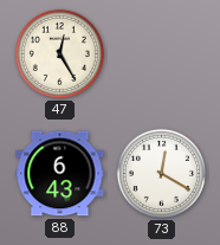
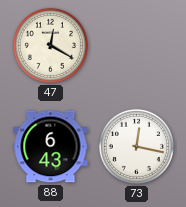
47: 12:25 -> 12:20 (50, 45)
73: 12:20 -> 12:17 (136, 146)
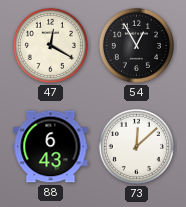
54: none -> 12:55 (136, 45)
73: 12:17 -> 12:08 (136, 146)
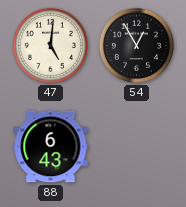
47: 12:20 -> 5:01 (50, 45)
73: 12:08 -> none (136, 146)
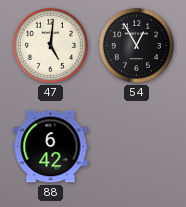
88: 6:43 -> 6:42 (51, 147)
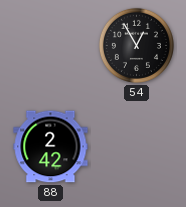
47: 5:01 -> none (50, 45)
88: 6:42 -> 2:42 (51, 147)
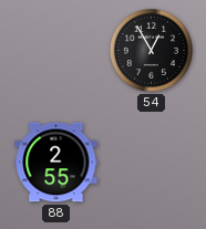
88: 2:42 -> 2:55 (56, 163)
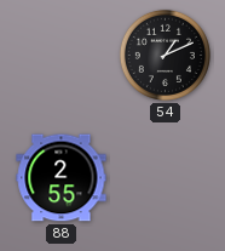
54: 12:55 -> 1:11 (165, 55)
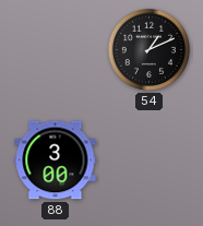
88: 2:55 -> 3:00 (56, 160)
